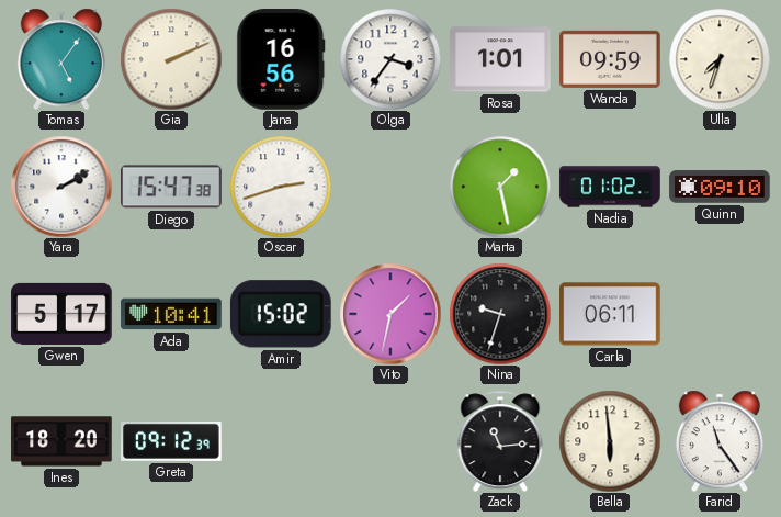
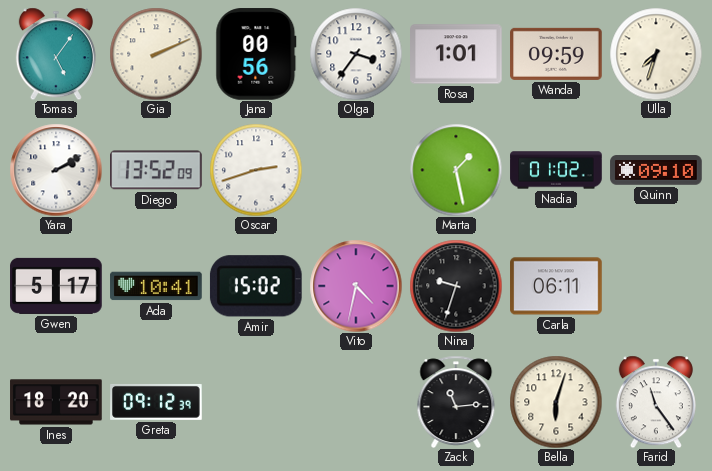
Jana: 16:56 -> 00:56 (256, 54)
Diego: 15:47 -> 13:52 (157, 170)
Vito: 1:32 -> 4:32 (356, 286)
Bella: 5:59 -> 6:03 (556, 402)
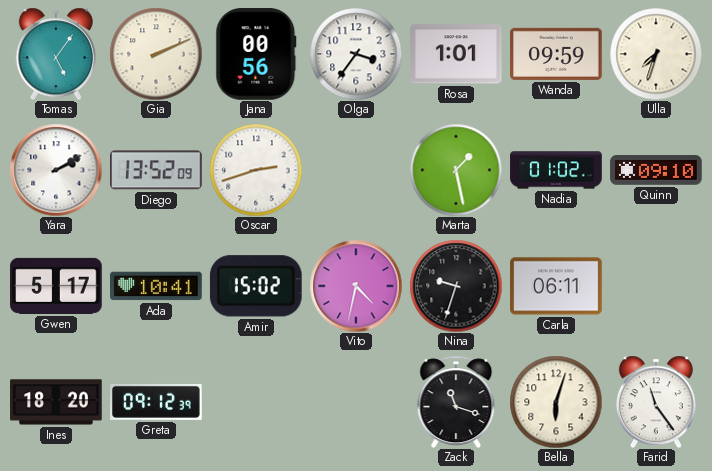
Zack: 11:14 -> 11:18 (456, 402)
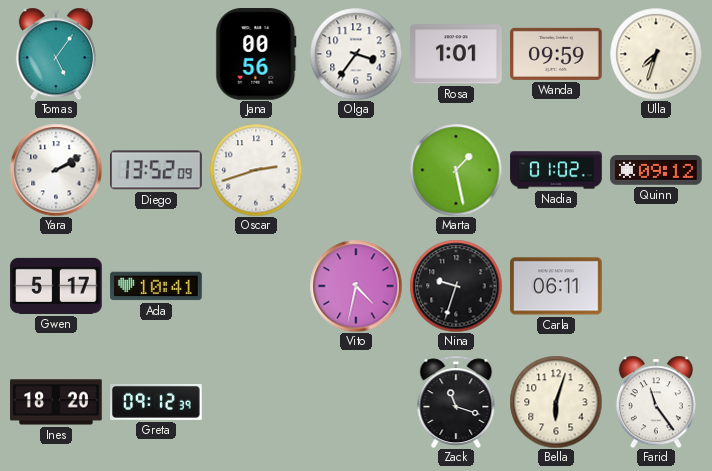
Gia: 2:11 -> none (156, 54)
Quinn: 09:10 -> 09:12 (656, 170)
Amir: 15:02 -> none (256, 286)
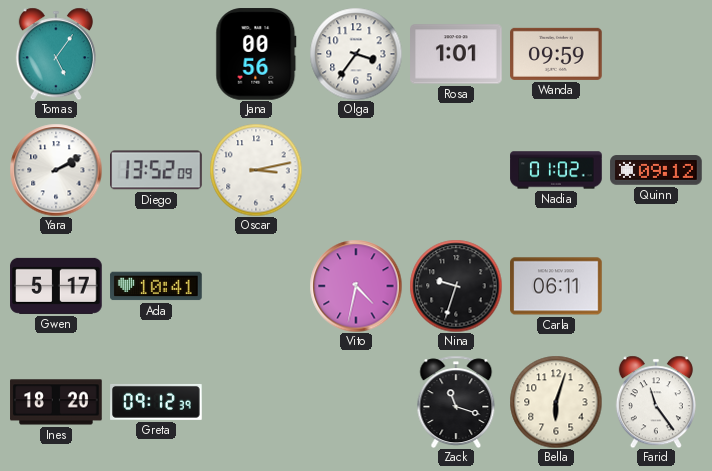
Ulla: 7:33 -> none (656, 54)
Oscar: 2:42 -> 3:13 (256, 170)
Marta: 1:28 -> none (456, 170)
